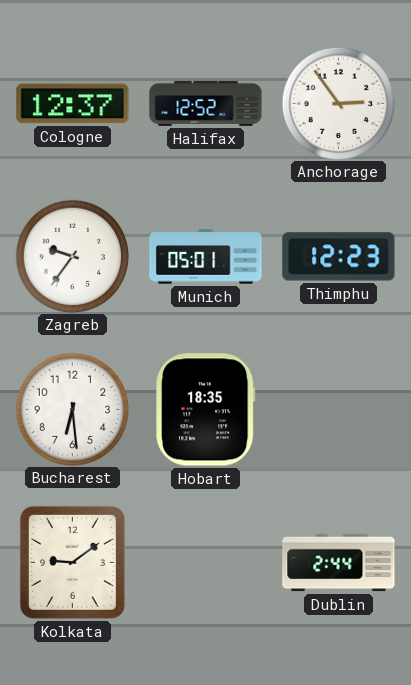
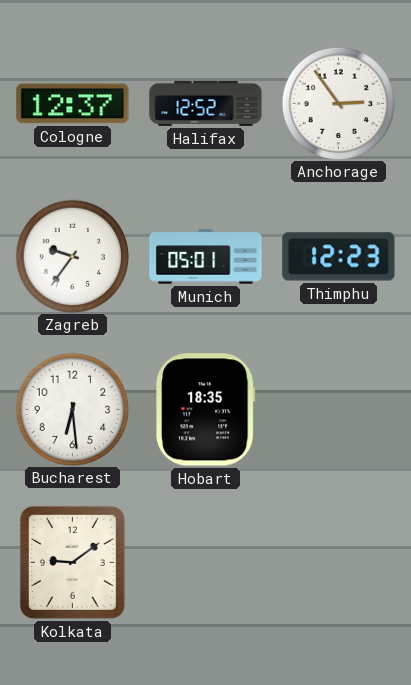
Dublin: 2:44 -> none (339, 563)
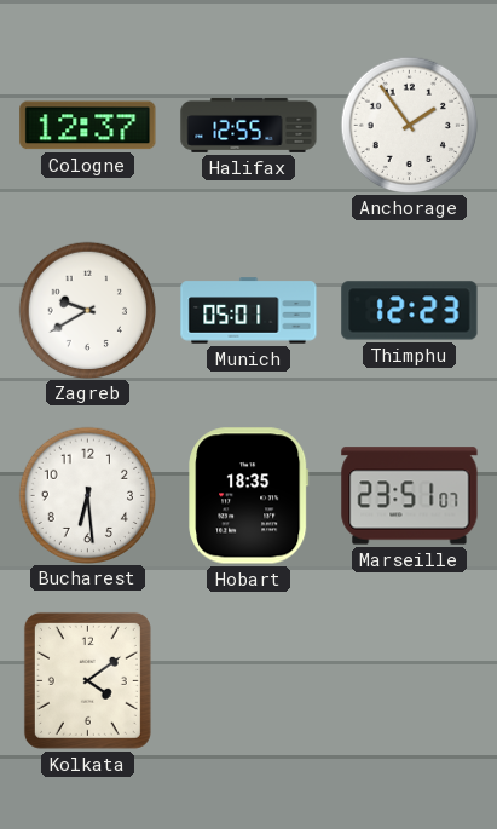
Halifax: 12:52 -> 12:55 (249, 125)
Anchorage: 2:54 -> 1:54 (410, 125)
Zagreb: 9:36 -> 9:40 (88, 310)
Marseille: none -> 23:51 (410, 496)
Kolkata: 9:09 -> 4:09 (87, 680)
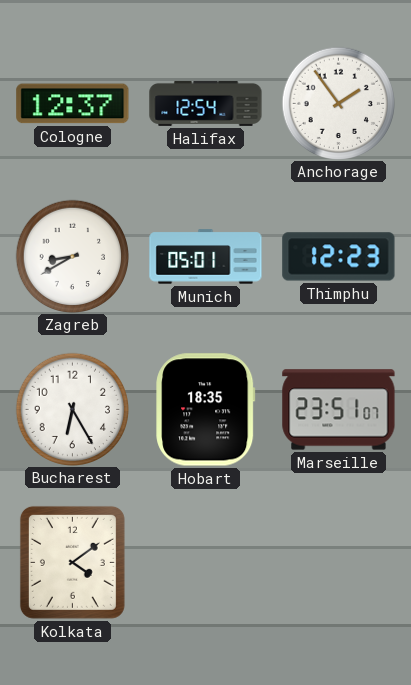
Halifax: 12:55 -> 12:54 (206, 103)
Zagreb: 9:40 -> 8:40 (73, 256)
Bucharest: 6:29 -> 6:25 (73, 409)
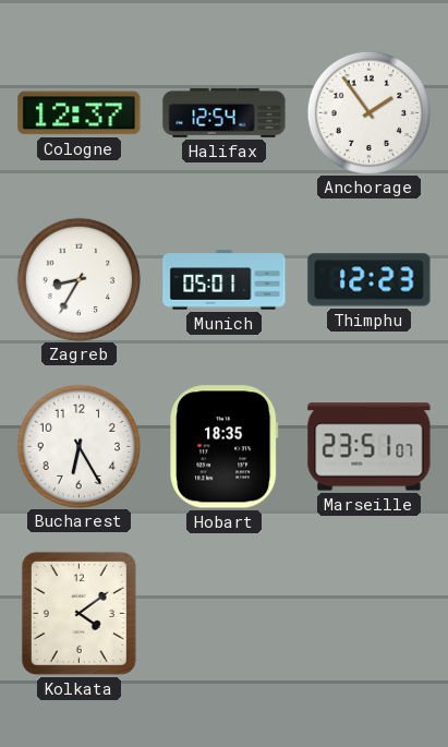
Zagreb: 8:40 -> 8:35 (80, 279)
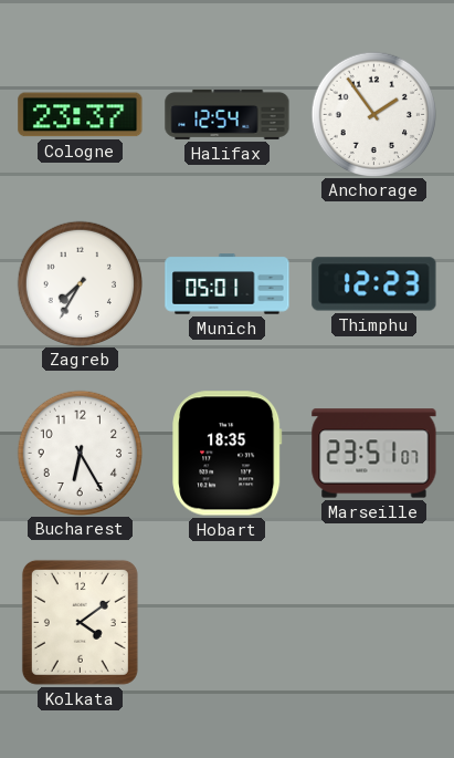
Cologne: 12:37 -> 23:37 (81, 115)
Zagreb: 8:35 -> 7:35 (81, 283)
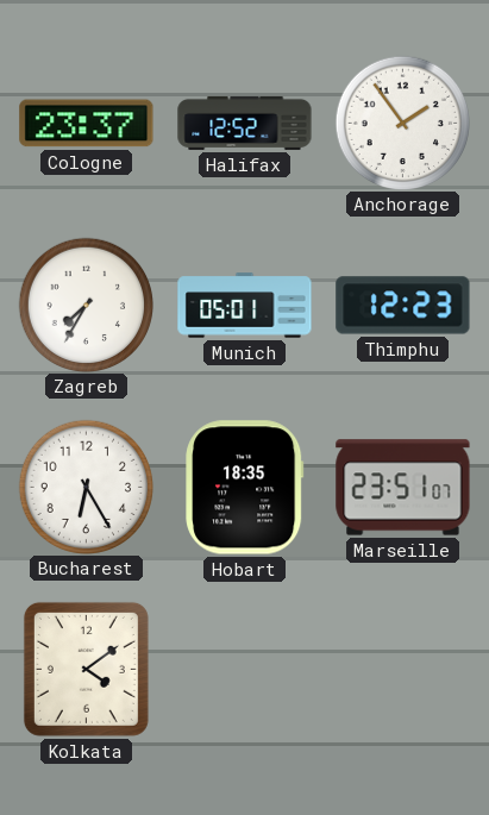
Halifax: 12:54 -> 12:52 (245, 123)
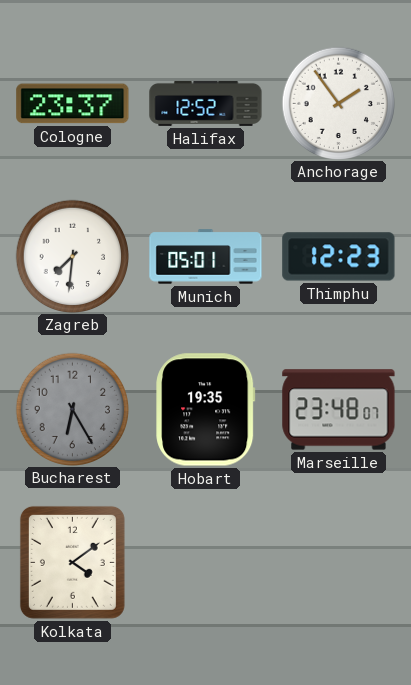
Zagreb: 7:35 -> 7:31 (73, 256)
Bucharest dial: white -> grey (73, 409)
Hobart: 18:35 -> 19:35 (206, 410)
Marseille: 23:51 -> 23:48 (339, 410)
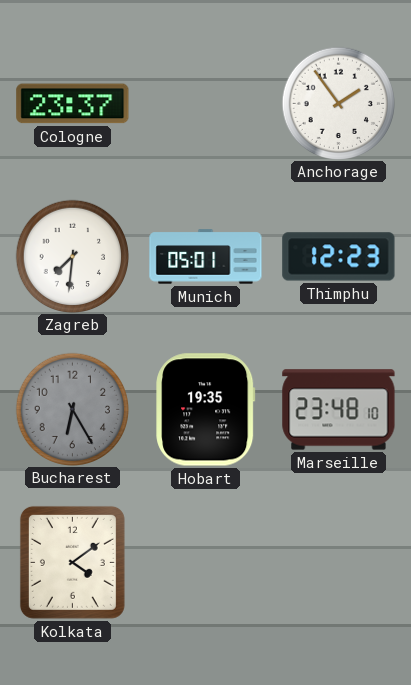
Halifax: 12:52 -> none (206, 103)
Marseille: 23:48:07 -> 23:48:10 (339, 410)
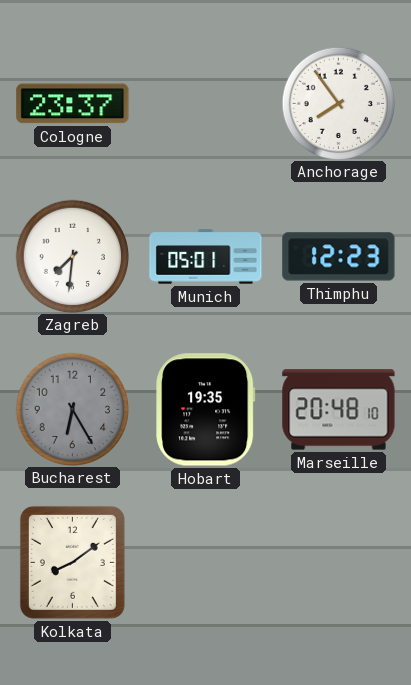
Anchorage: 1:54 -> 7:54 (339, 103)
Marseille: 23:48 -> 20:48 (339, 410)
Kolkata: 4:09 -> 8:09 (72, 562)
